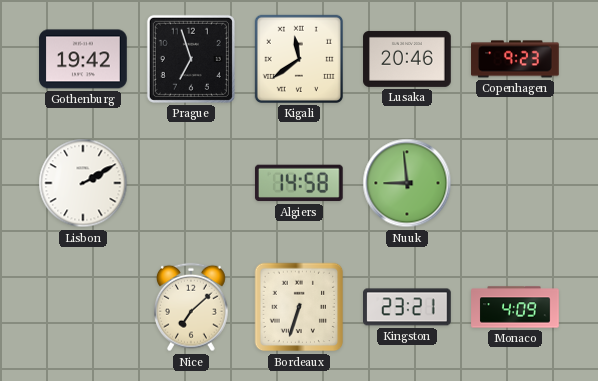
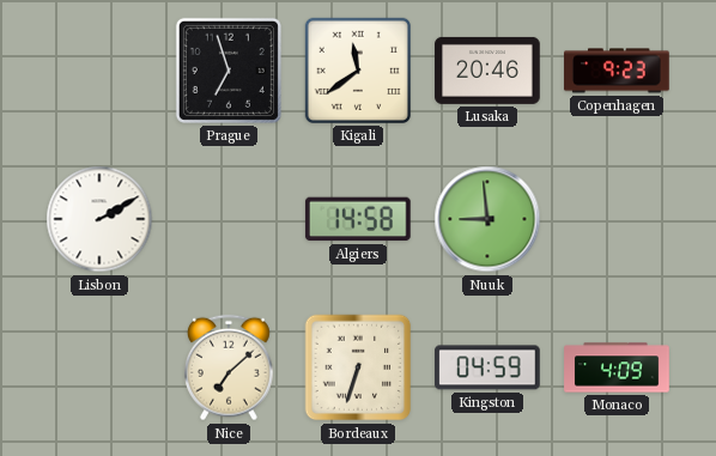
Gothenburg: 19:42 -> none (83, 59)
Kingston: 23:21 -> 04:59 (489, 367)
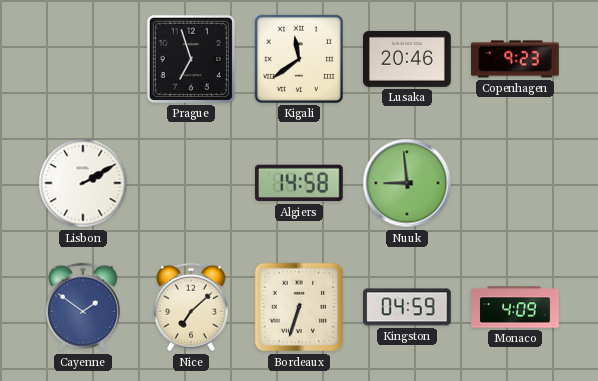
Cayenne: none -> 1:51 (83, 307)
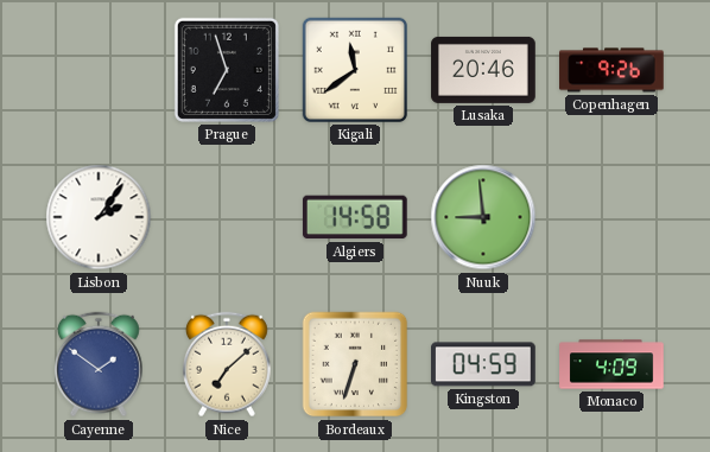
Copenhagen: 9:23 -> 9:26 (611, 70)
Lisbon: 2:10 -> 2:06 (99, 217)
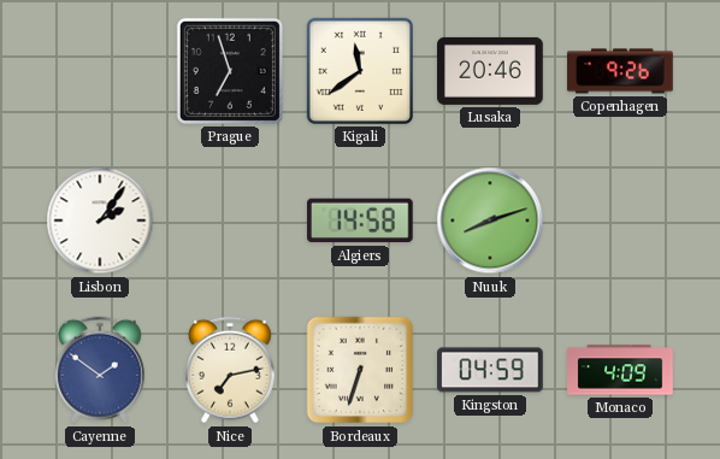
Nuuk: 8:59 -> 8:12 (490, 220)
Nice: 7:08 -> 7:13 (230, 370)
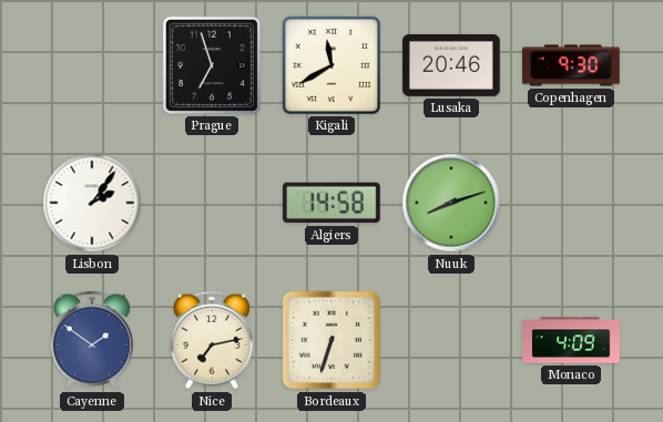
Kigali: 11:39 -> 11:40 (331, 65)
Copenhagen: 9:26 -> 9:30 (571, 65)
Kingston: 04:59 -> none (491, 370)
